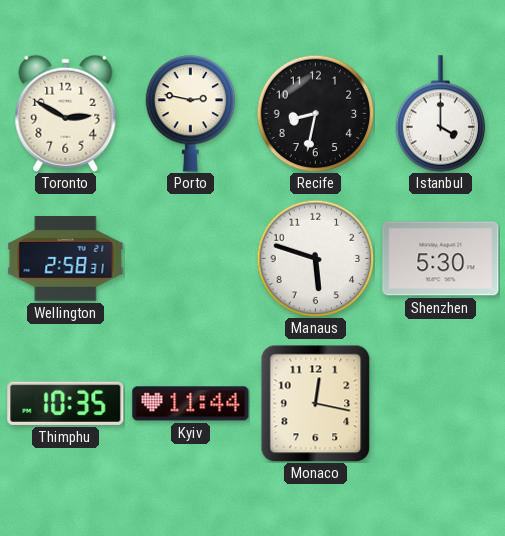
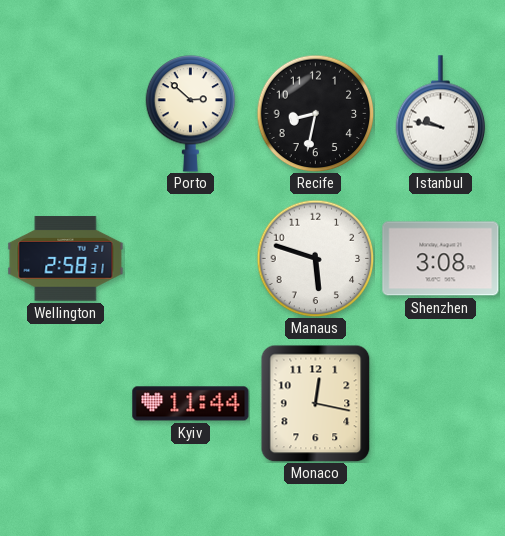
Toronto: 2:50 -> none (66, 113)
Porto: 2:47 -> 2:52 (191, 114)
Istanbul: 4:00 -> 9:47 (441, 114)
Shenzhen: 5:30 -> 3:08 (441, 259)
Thimphu: 10:35 -> none (66, 403)
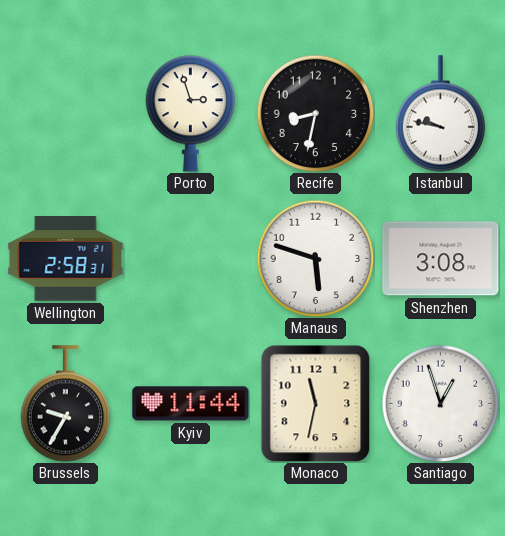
Porto: 2:52 -> 2:57 (191, 114)
Brussels: none -> 9:35 (66, 404)
Monaco: 12:17 -> 11:32 (316, 403)
Santiago: none -> 12:57 (440, 403)
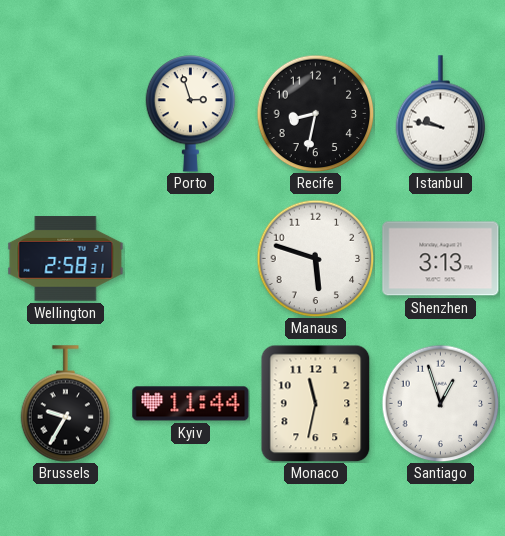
Shenzhen: 3:08 -> 3:13 (441, 259)
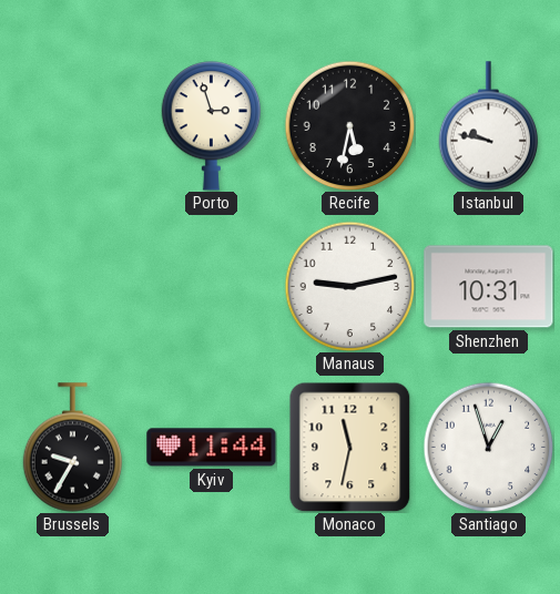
Recife: 8:32 -> 5:32 (349, 125)
Wellington: 2:58 -> none (66, 259)
Manaus: 5:48 -> 9:13 (349, 286)
Shenzhen: 3:13 -> 10:31 (489, 287)
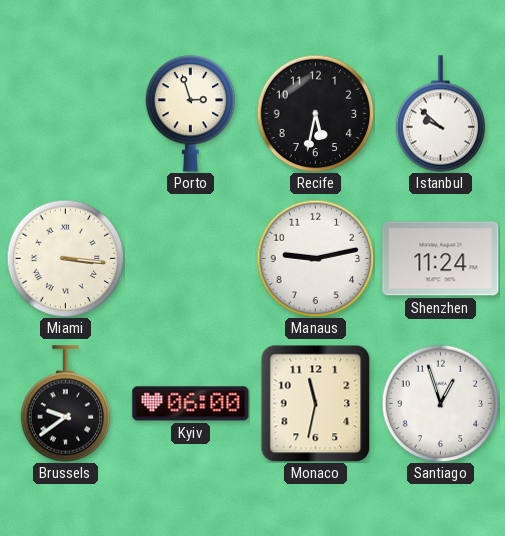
Istanbul: 9:47 -> 9:52 (441, 114)
Miami: none -> 3:16 (65, 258)
Shenzhen: 10:31 -> 11:24 (441, 259)
Brussels: 9:35 -> 9:39 (66, 404)
Kyiv: 11:44 -> 06:00 (191, 404)
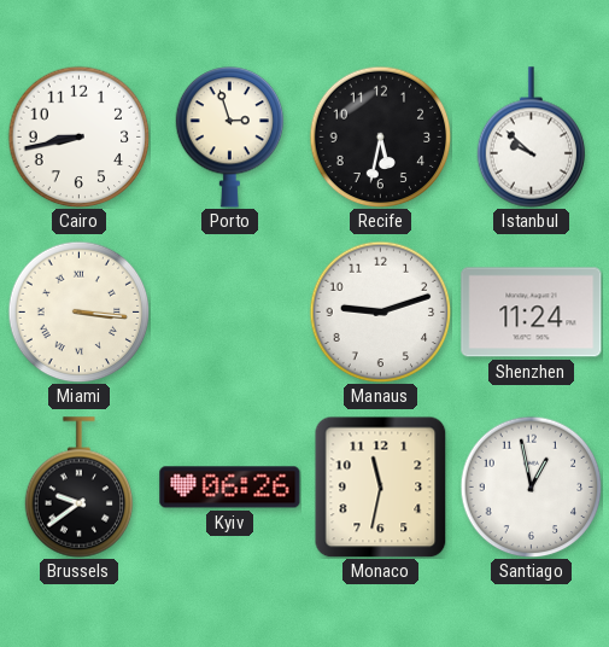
Cairo: none -> 8:43 (78, 136)
Manaus: 9:13 -> 9:12 (380, 311)
Kyiv: 06:00 -> 06:26 (230, 488)
Santiago: 12:57 -> 12:58 (531, 486)
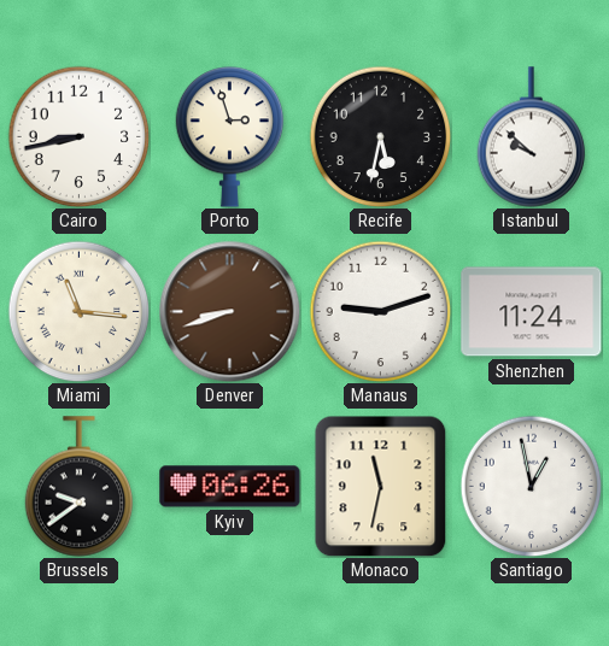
Miami: 3:16 -> 11:16 (78, 311)
Denver: none -> 8:42 (229, 311)
